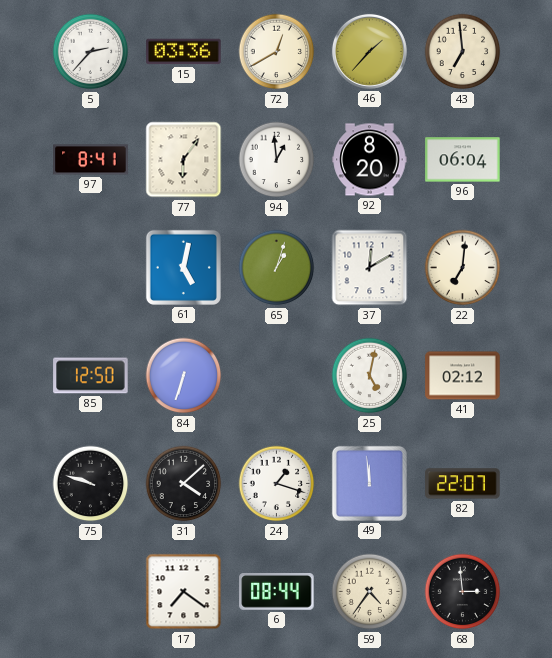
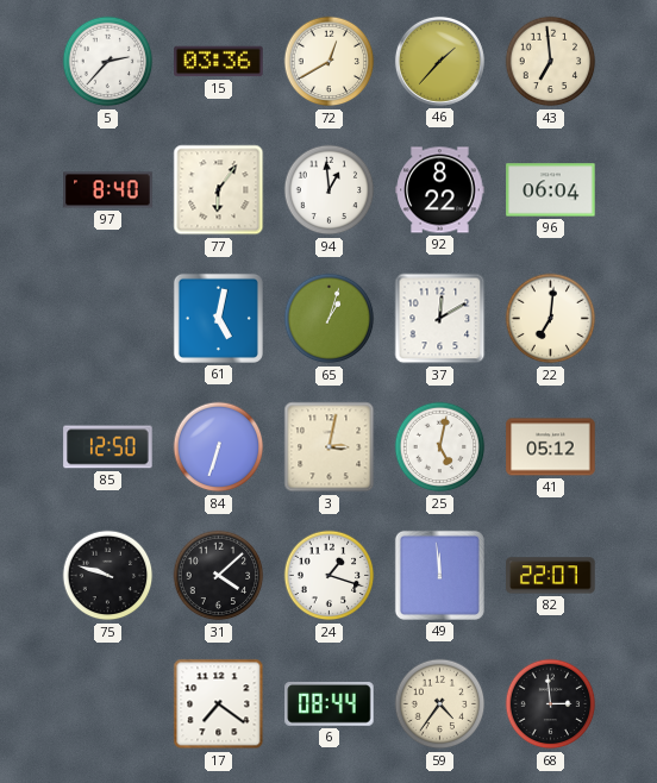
97: 8:41 -> 8:40 (108, 190)
92: 8:20 -> 8:22 (440, 190)
3: none -> 3:02 (330, 447)
41: 02:12 -> 05:12 (551, 447)
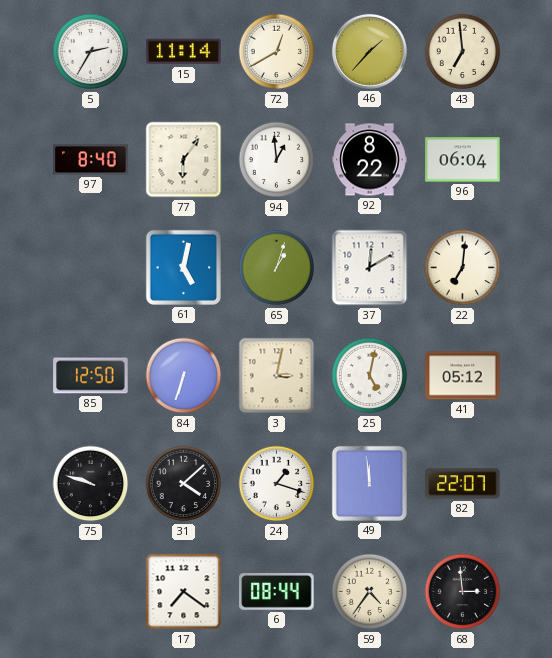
5: 2:37 -> 2:35 (91, 52)
15: 03:36 -> 11:14 (184, 52)
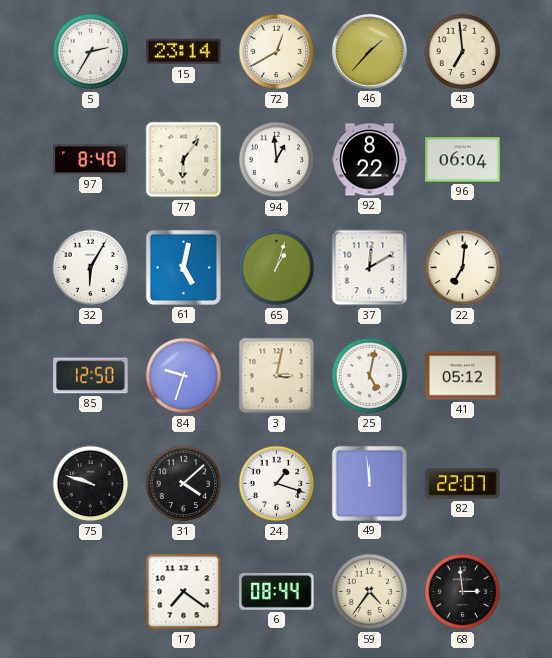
15: 11:14 -> 23:14 (184, 52)
32: none -> 6:05 (91, 268)
84: 6:33 -> 9:33 (184, 376)
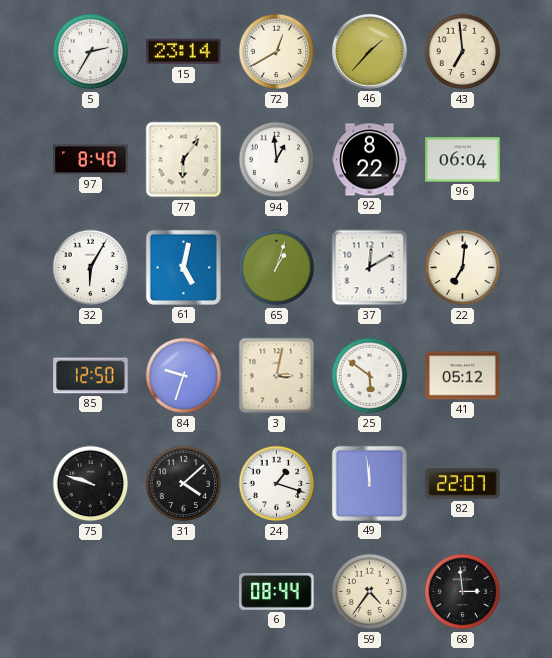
25: 5:02 -> 5:51 (370, 376)
17: 7:21 -> none (184, 592)
